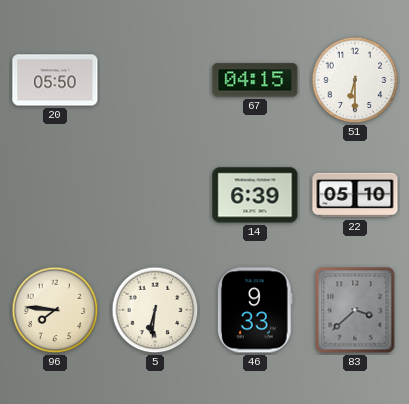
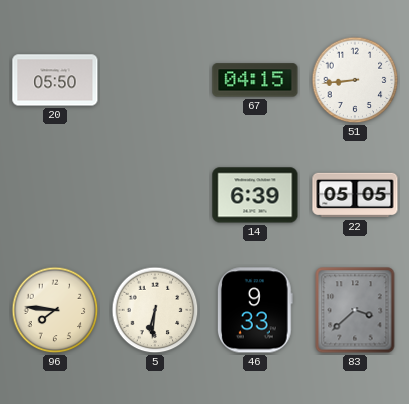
51: 6:30 -> 8:44 (355, 80)
22: 05:10 -> 05:05 (355, 195)
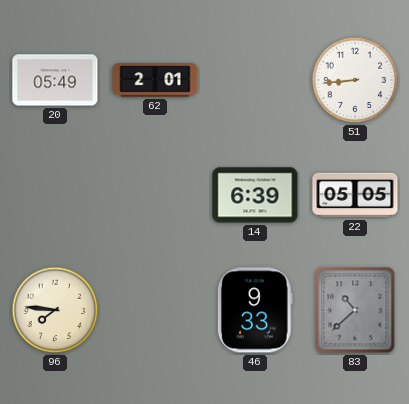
20: 05:50 -> 05:49 (55, 80)
62: none -> 2:01 (155, 80)
67: 04:15 -> none (255, 80)
5: 6:31 -> none (155, 310)
83: 3:38 -> 10:38 (355, 310)
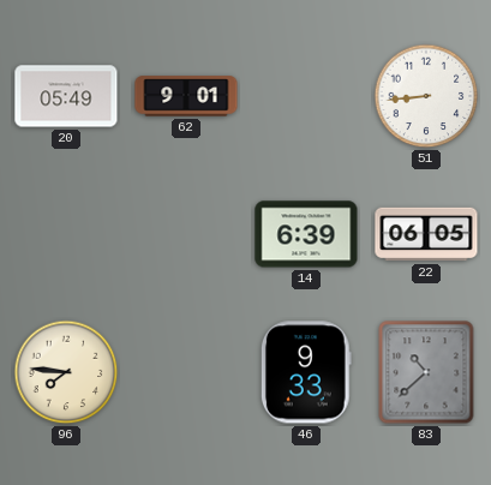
62: 2:01 -> 9:01 (186, 96)
22: 05:05 -> 06:05 (426, 234)
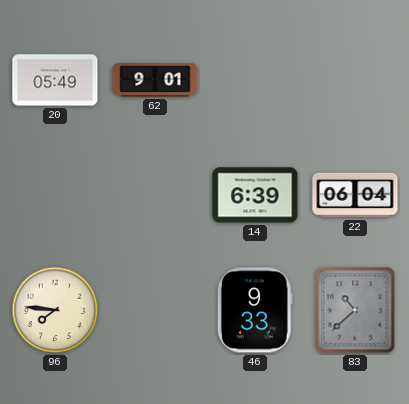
51: 8:44 -> none (426, 96)
22: 06:05 -> 06:04 (355, 195)
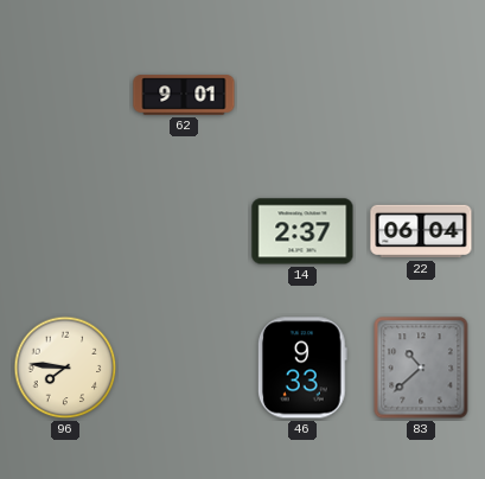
20: 05:49 -> none (55, 80)
14: 6:39 -> 2:37 (302, 231)
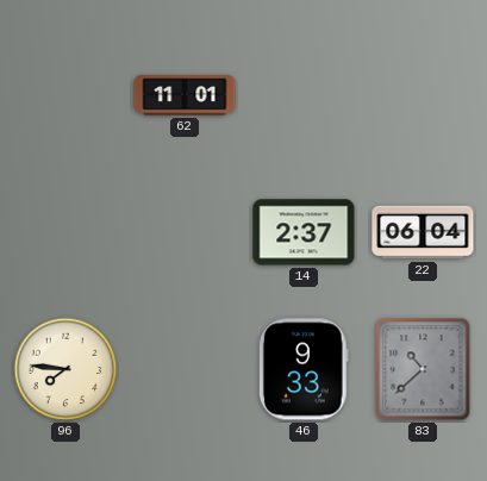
62: 9:01 -> 11:01 (185, 95)
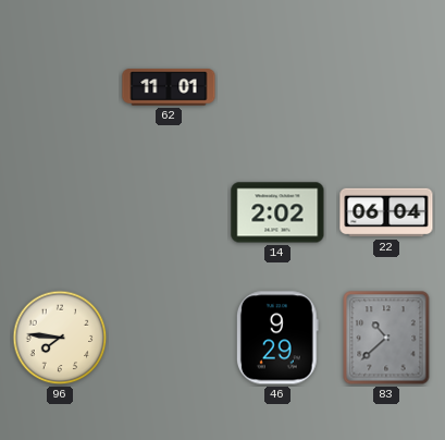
14: 2:37 -> 2:02 (277, 212)
46: 9:33 -> 9:29 (277, 338)
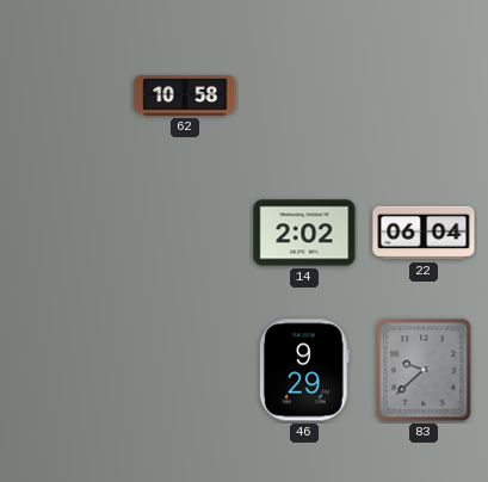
62: 11:01 -> 10:58 (185, 95)
96: 7:46 -> none (60, 338)
83: 10:38 -> 9:38 (424, 370)
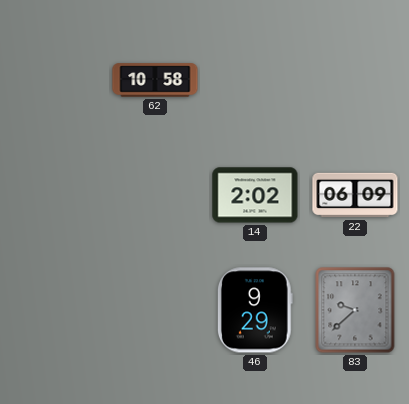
22: 06:04 -> 06:09 (355, 195)
